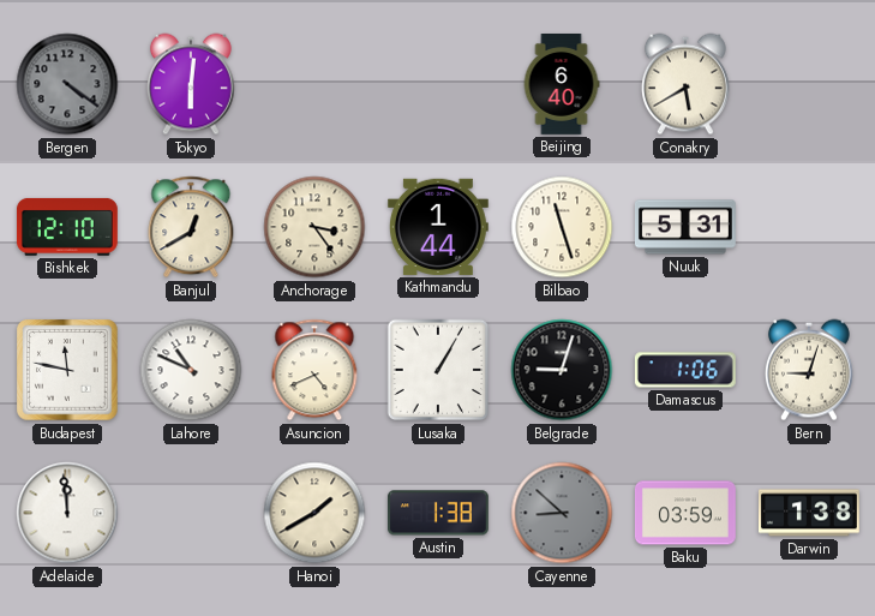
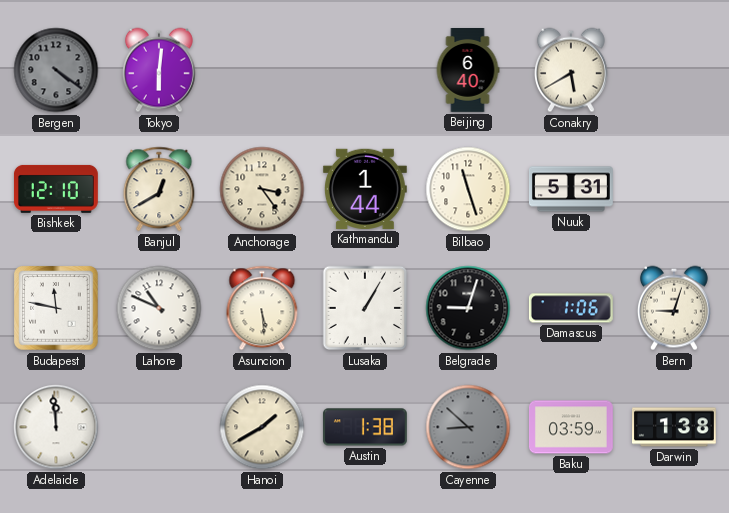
Asuncion: 4:41 -> 5:29 (262, 308)
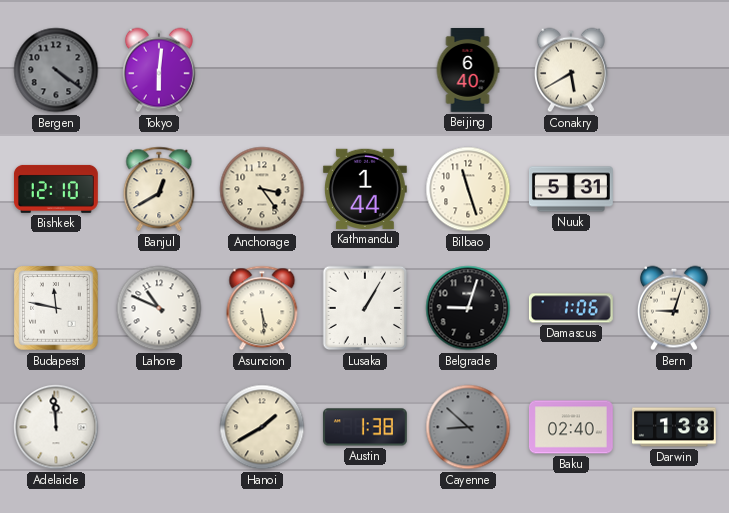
Baku: 03:59 -> 02:40 (571, 427)
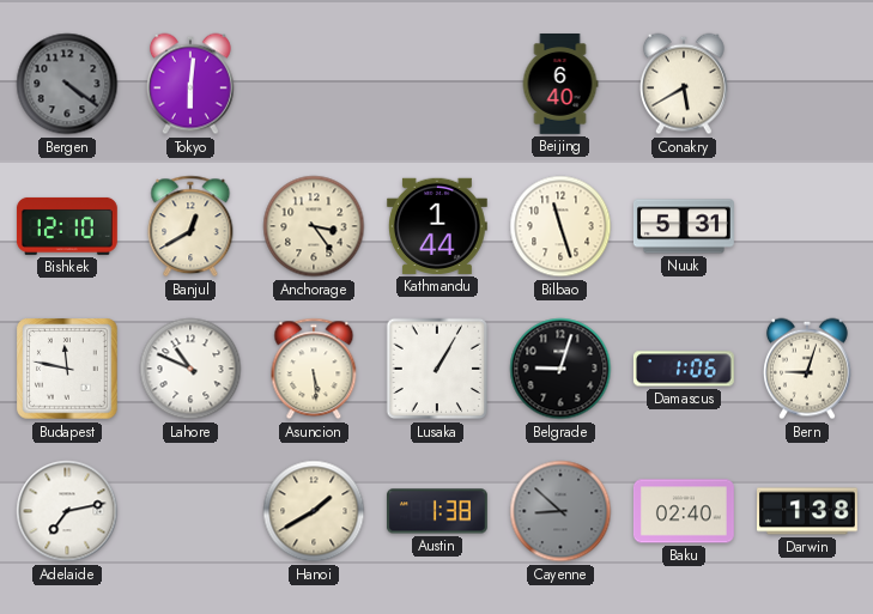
Adelaide: 11:59 -> 7:13 (67, 511)
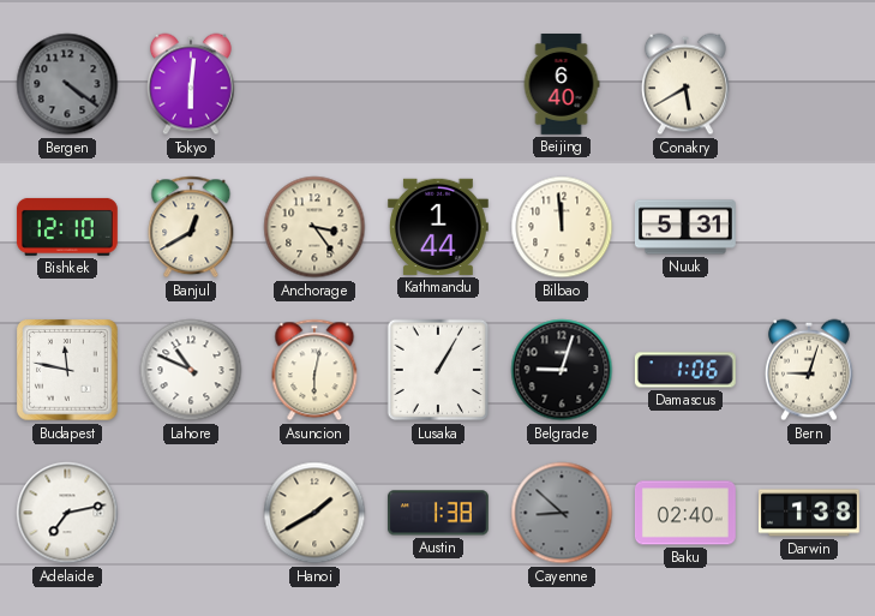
Bilbao: 11:27 -> 11:59 (562, 227)
Asuncion: 5:29 -> 6:02 (314, 370)
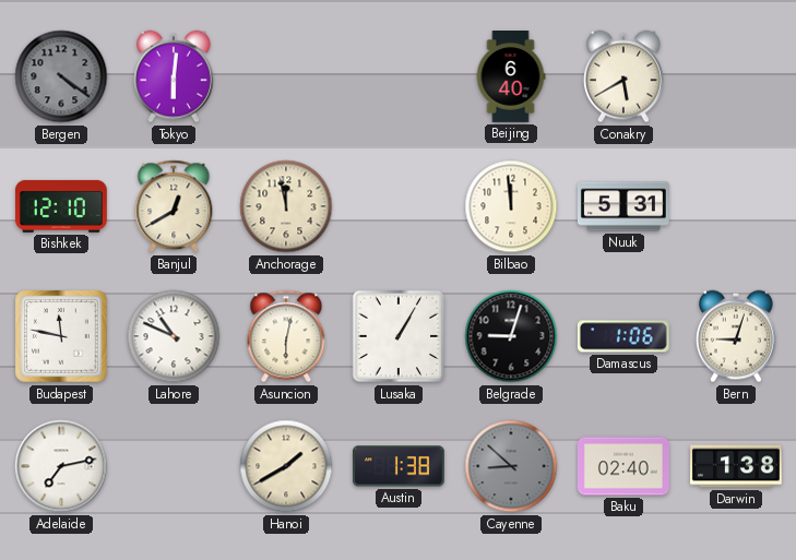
Anchorage: 3:24 -> 11:58 (286, 206)
Kathmandu: 1:44 -> none (438, 227)
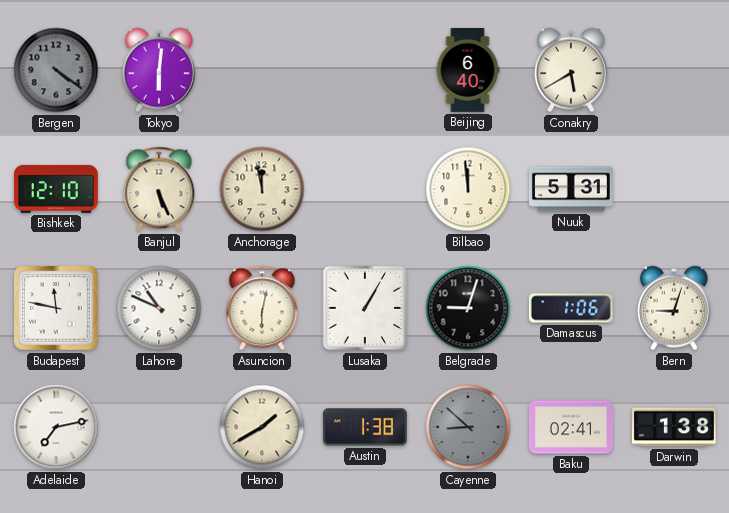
Banjul: 12:40 -> 5:26 (159, 189)
Baku: 02:40 -> 02:41 (571, 427)
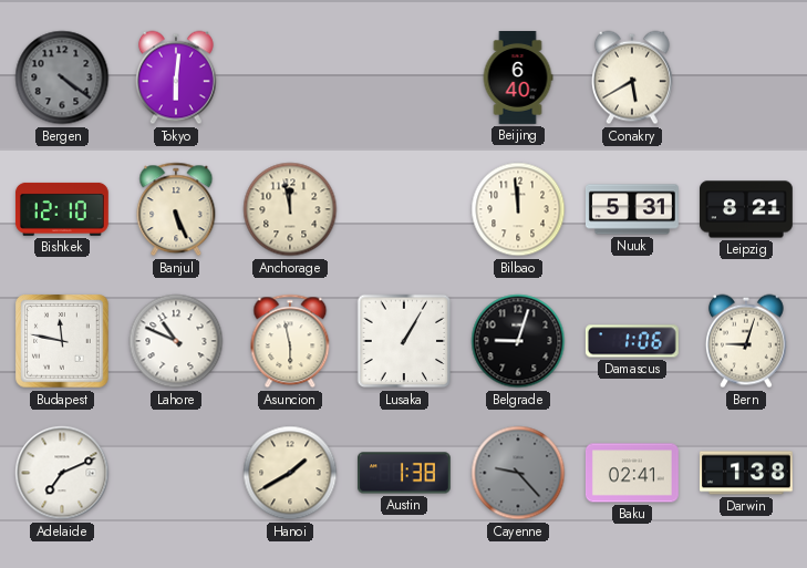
Leipzig: none -> 8:21 (747, 209)
Asuncion: 6:02 -> 5:58 (290, 341)
Adelaide: 7:13 -> 7:11 (62, 473)
Cayenne: 8:52 -> 9:23 (518, 473)
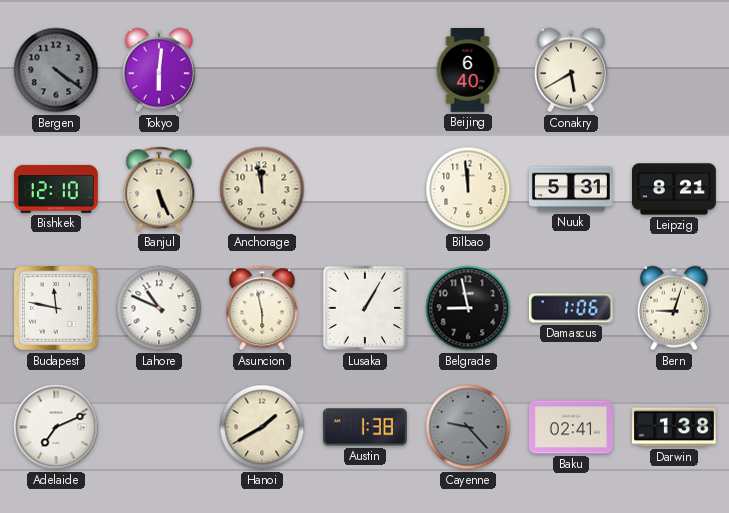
Belgrade: 9:03 -> 8:58 (468, 308)
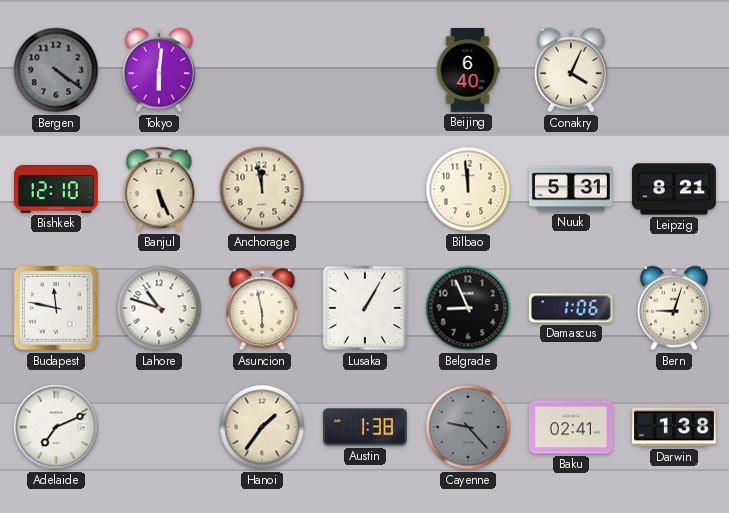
Conakry: 5:40 -> 4:04 (571, 70)
Lahore: 10:49 -> 10:48 (159, 308)
Belgrade: 8:58 -> 8:56 (468, 308)
Hanoi: 1:40 -> 1:36 (262, 427)
